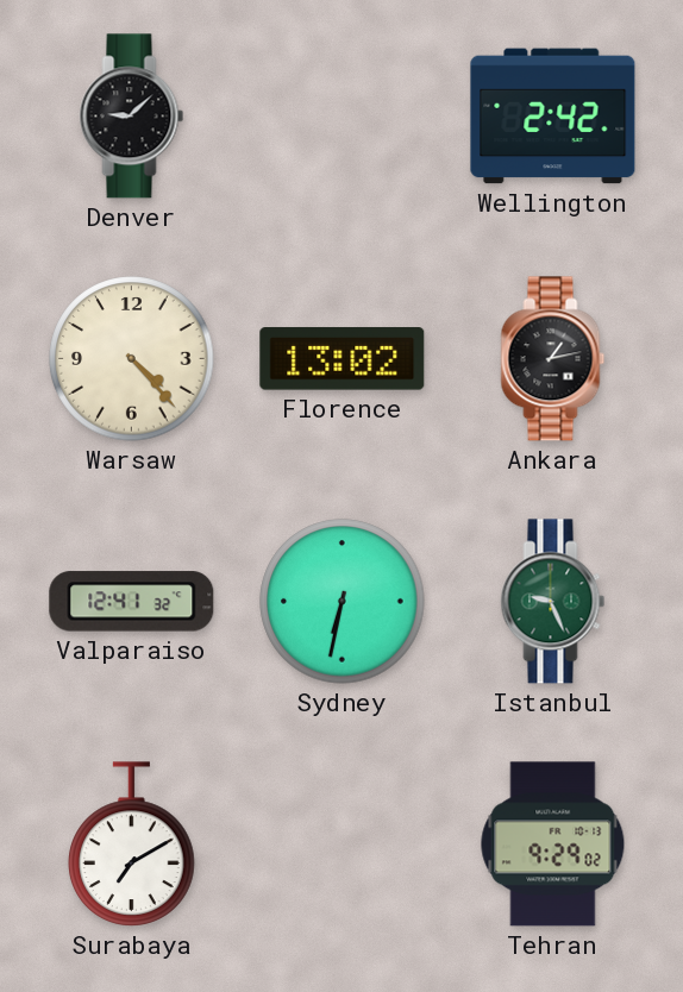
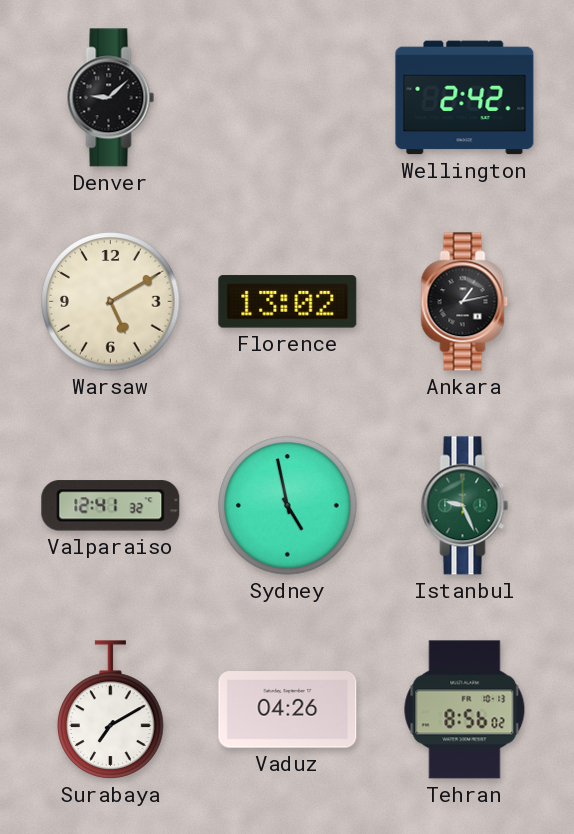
Warsaw: 4:23 -> 5:10 (111, 302)
Sydney: 6:32 -> 4:58 (288, 506)
Vaduz: none -> 04:26 (288, 710)
Tehran: 9:29 -> 8:56 (465, 710)
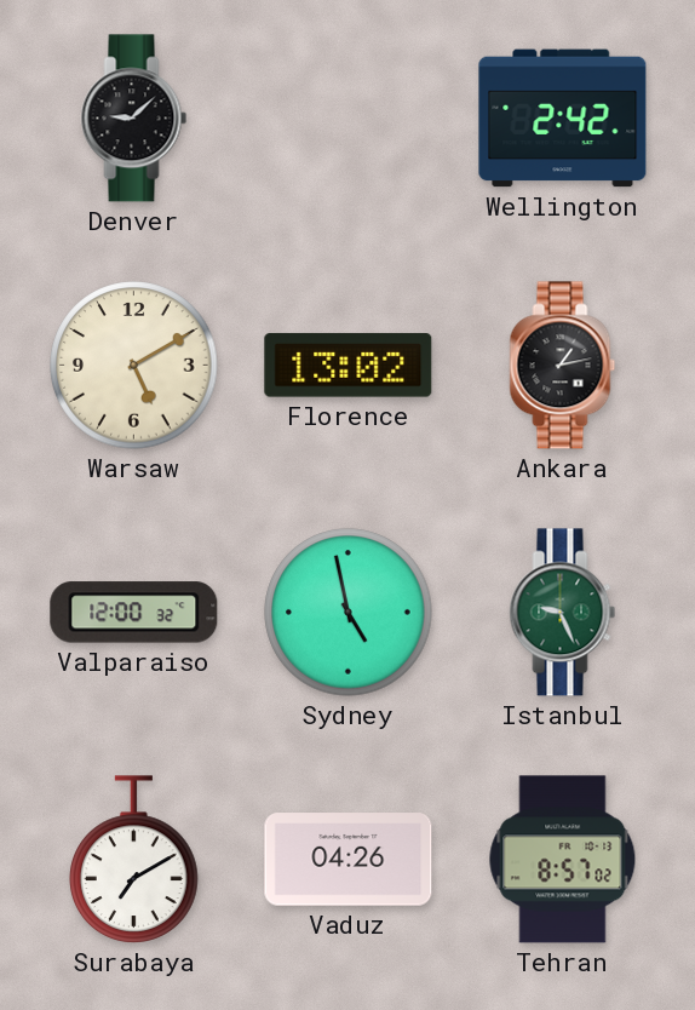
Valparaiso: 12:41 -> 12:00 (134, 613)
Tehran: 8:56 -> 8:57 (563, 860)
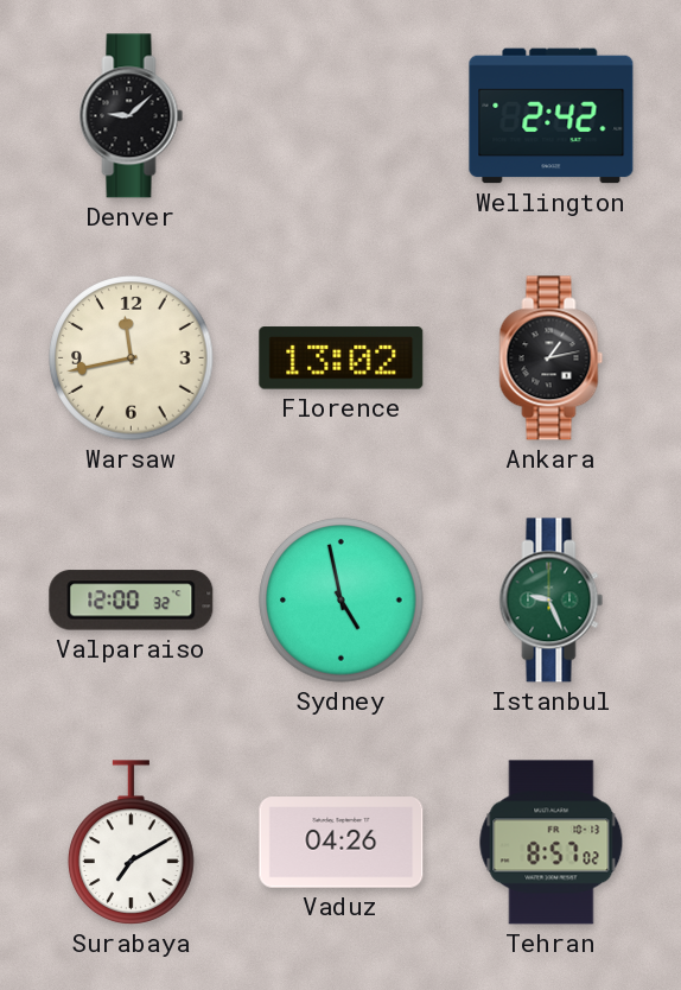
Warsaw: 5:10 -> 11:43 (132, 358)
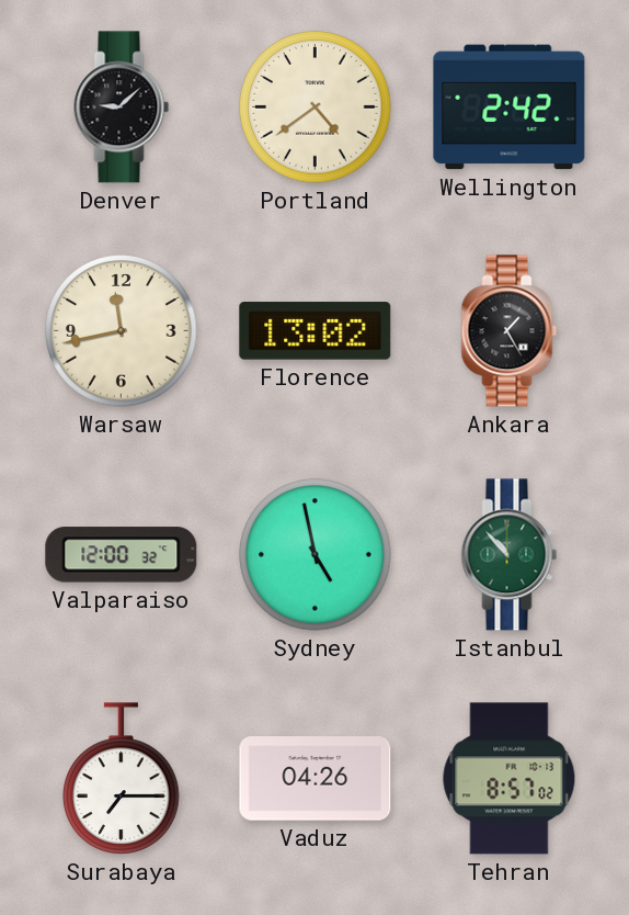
Portland: none -> 4:39 (316, 108)
Ankara: 1:13 -> 1:25 (510, 331)
Istanbul: 9:26 -> 10:53 (510, 555)
Surabaya: 7:10 -> 7:15 (122, 779)
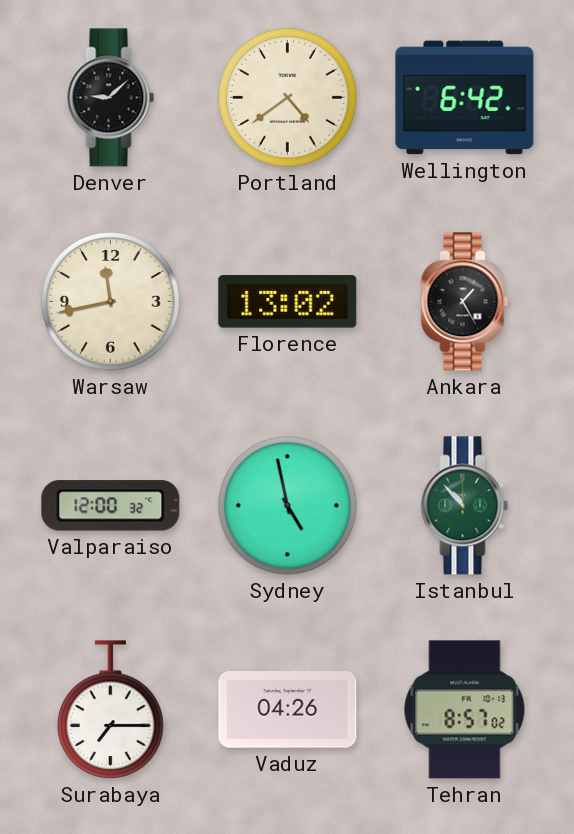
Wellington: 2:42 -> 6:42 (465, 98)
